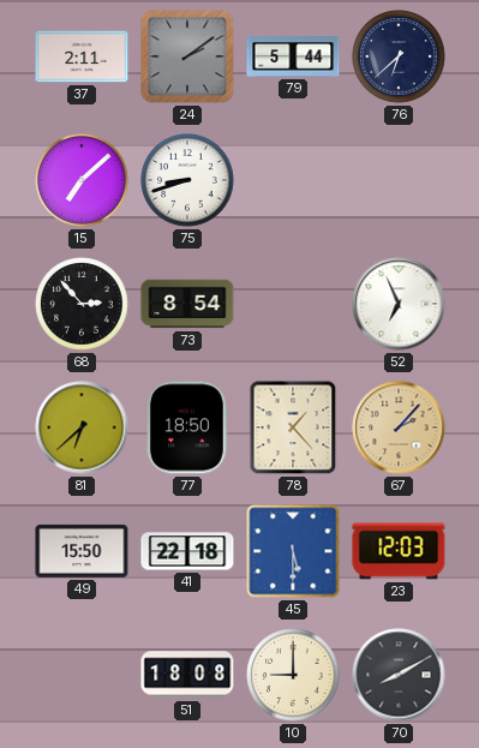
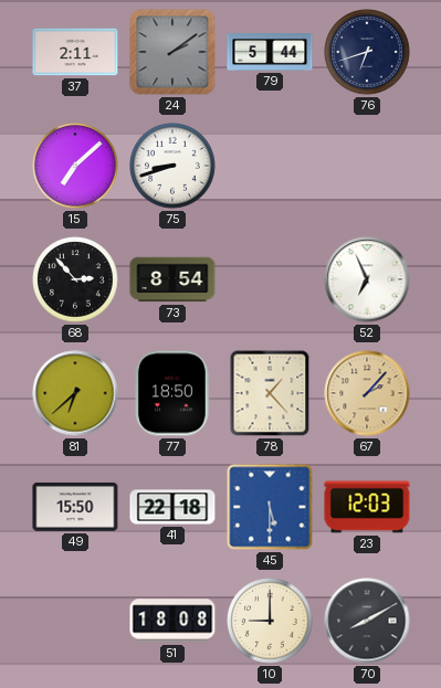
76: 6:38 -> 6:42 (367, 52)
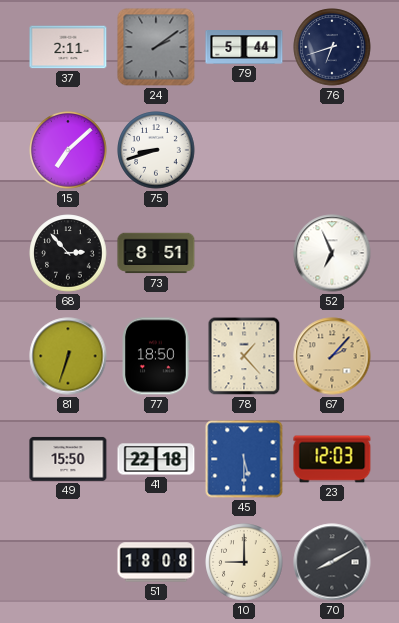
73: 8:54 -> 8:51 (156, 253)
81: 6:38 -> 6:33 (68, 356)
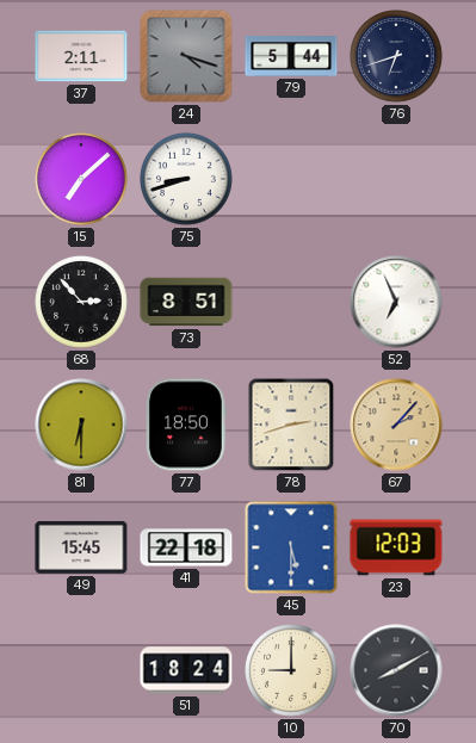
24: 2:09 -> 4:18 (186, 56)
81: 6:33 -> 6:30 (81, 425)
78: 1:23 -> 2:42 (291, 425)
49: 15:50 -> 15:45 (81, 547)
51: 18:08 -> 18:24 (186, 670)
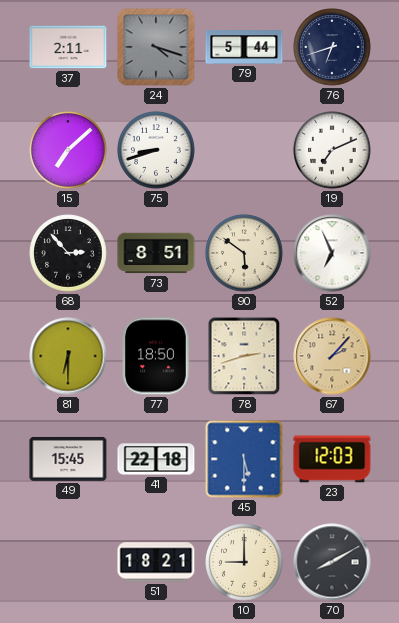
19: none -> 7:11 (332, 150)
90: none -> 5:51 (244, 253)
51: 18:24 -> 18:21 (156, 562)
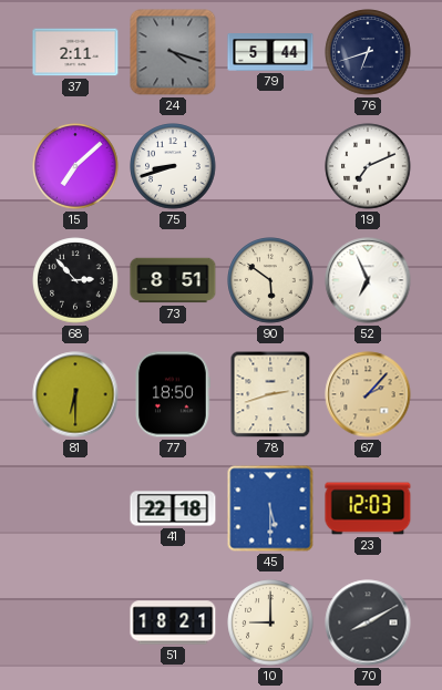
49: 15:45 -> none (68, 459)
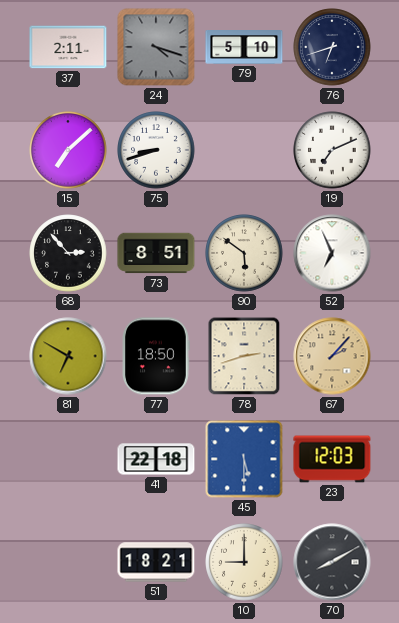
79: 5:44 -> 5:10 (244, 48)
81: 6:30 -> 6:50 (68, 356)
